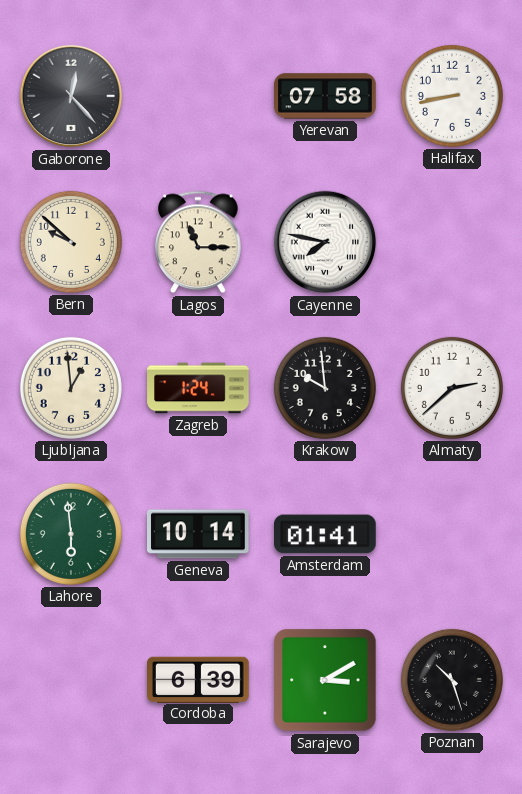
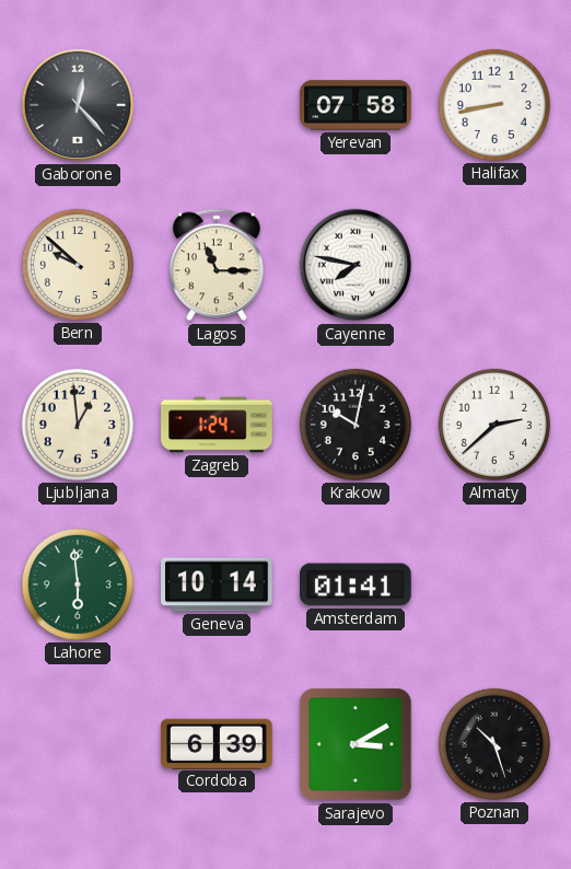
Krakow: 9:59 -> 10:02 (356, 425)
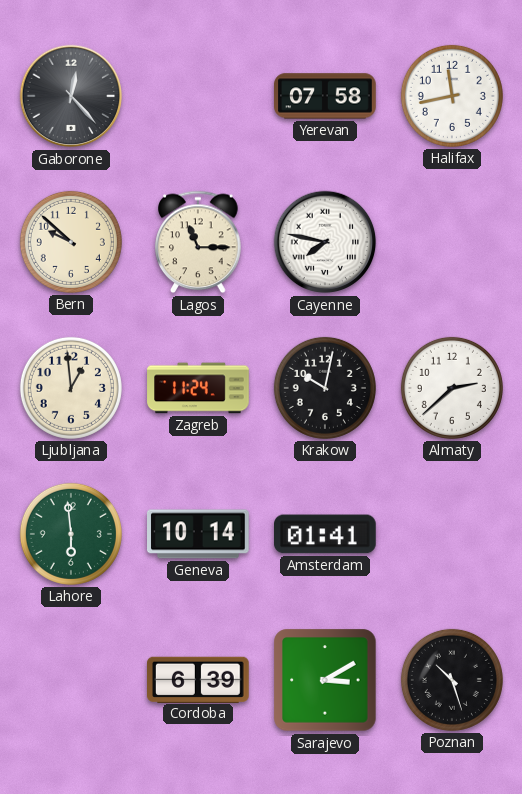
Halifax: 8:43 -> 11:43 (452, 96)
Zagreb: 1:24 -> 11:24 (198, 388)
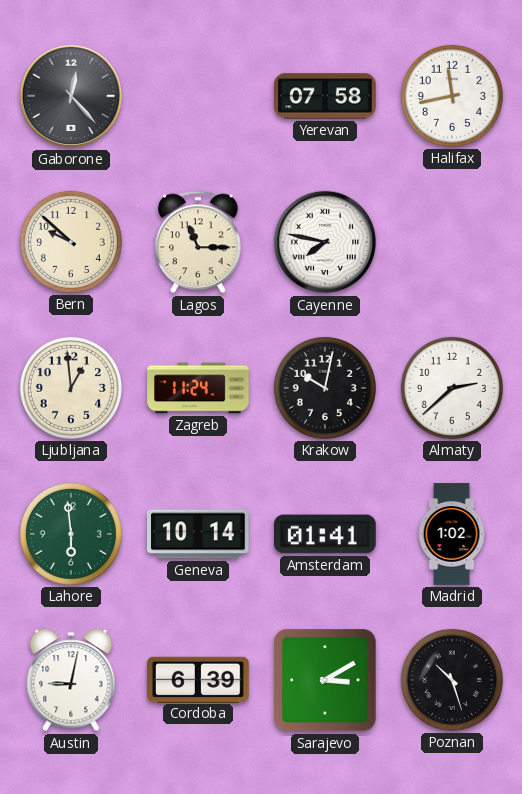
Madrid: none -> 1:02 (452, 534)
Austin: none -> 9:02 (71, 680)
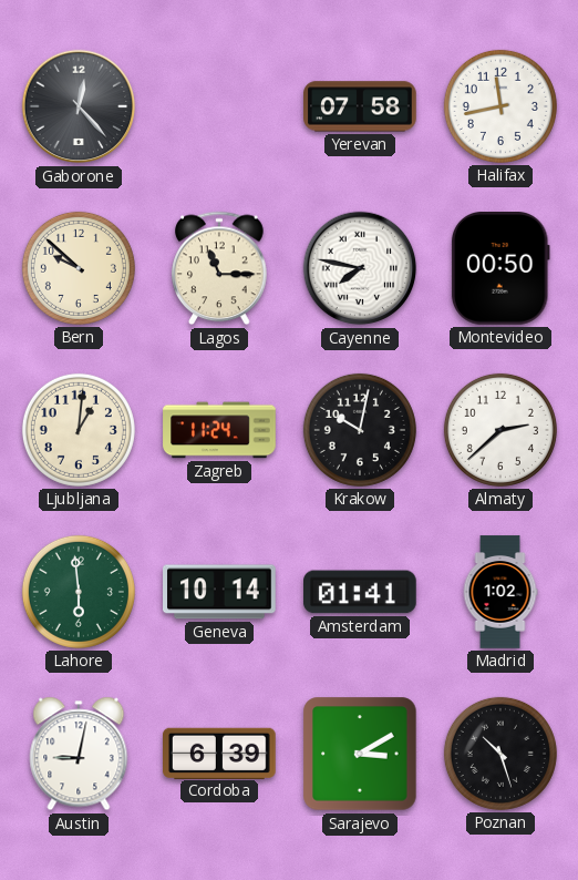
Montevideo: none -> 00:50 (500, 269)
Ljubljana: 12:59 -> 1:01 (79, 430)
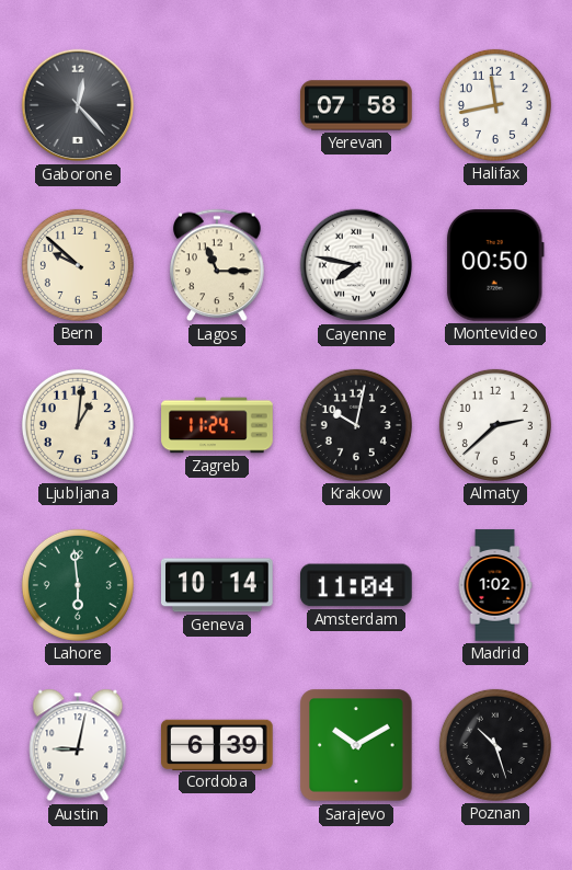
Amsterdam: 01:41 -> 11:04 (357, 585)
Sarajevo: 3:10 -> 10:10 (356, 745)
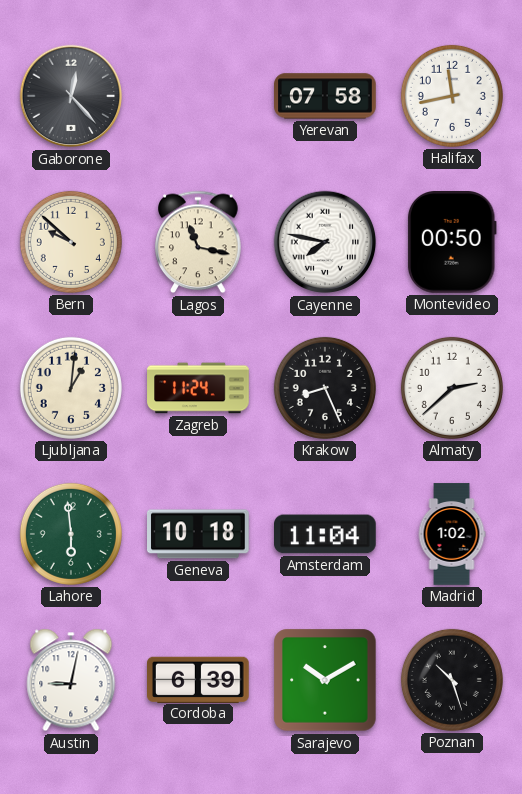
Lagos: 11:15 -> 11:17 (198, 242)
Krakow: 10:02 -> 8:26 (325, 388)
Geneva: 10:14 -> 10:18 (198, 534)
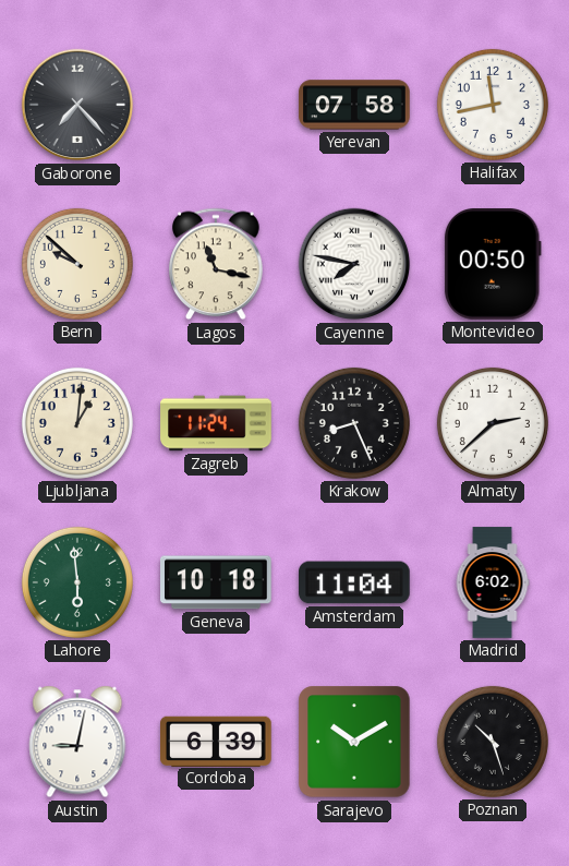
Gaborone: 12:23 -> 7:23 (77, 105)
Madrid: 1:02 -> 6:02 (493, 582)
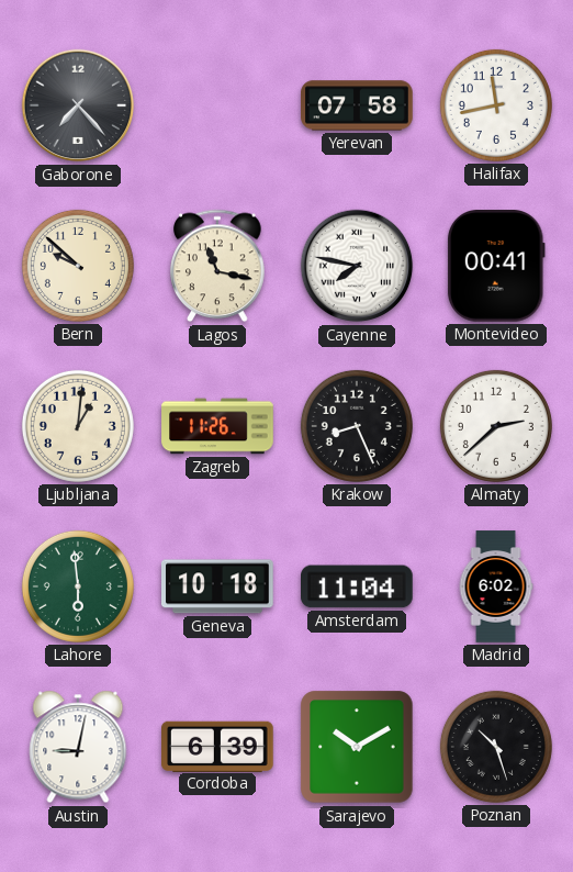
Montevideo: 00:50 -> 00:41 (496, 267)
Zagreb: 11:24 -> 11:26 (217, 426)
